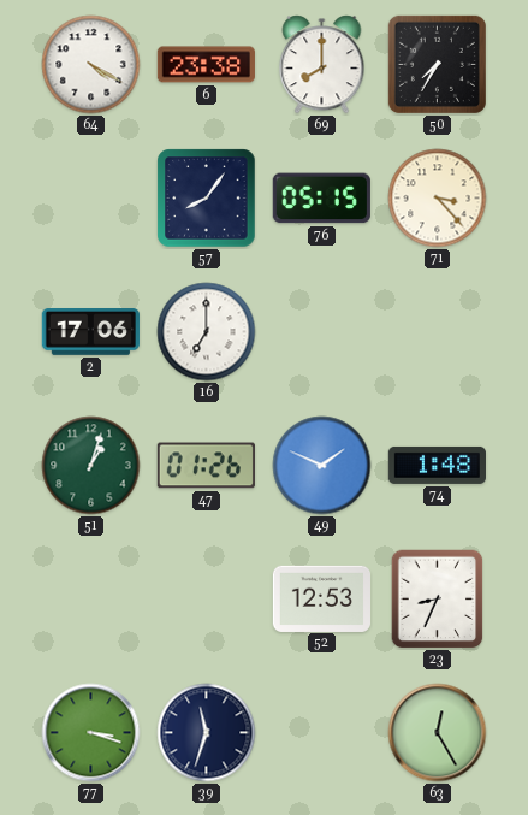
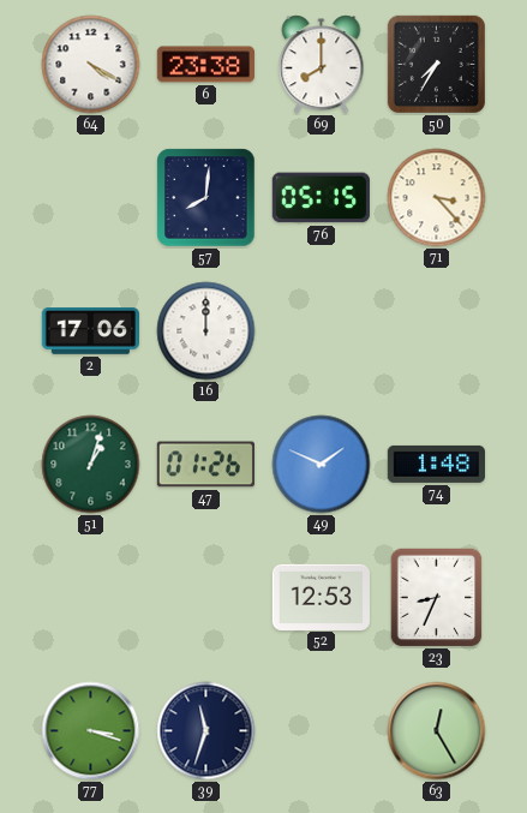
57: 8:06 -> 8:01 (206, 198)
16: 7:00 -> 12:00 (206, 331)
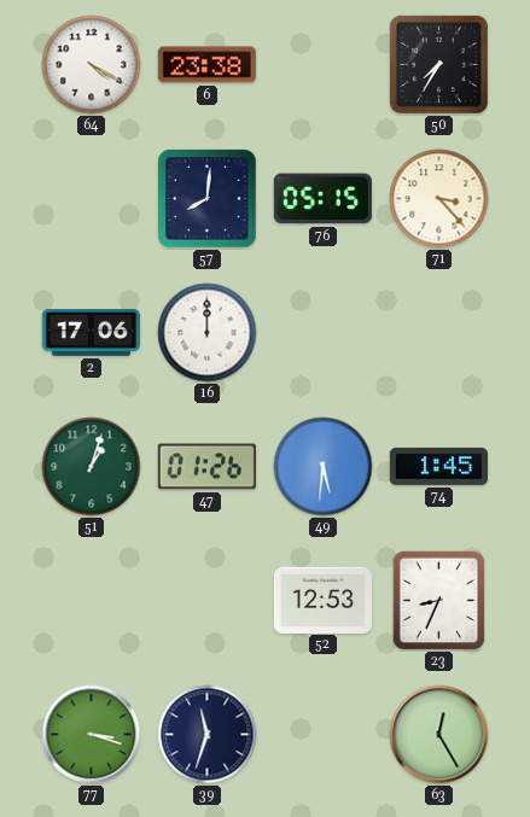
69: 8:00 -> none (322, 65)
49: 1:49 -> 5:31 (324, 467)
74: 1:48 -> 1:45 (438, 466)
